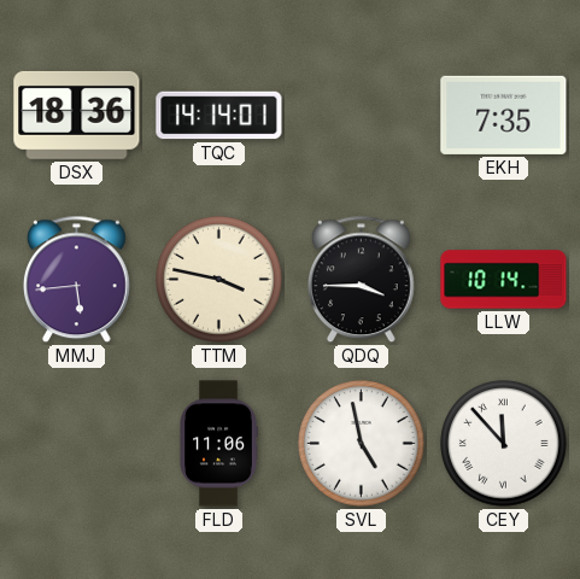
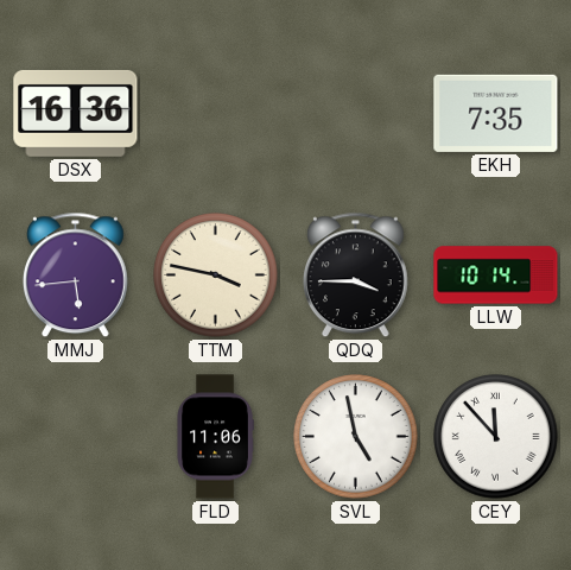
DSX: 18:36 -> 16:36 (76, 113)
TQC: 14:14 -> none (219, 116)
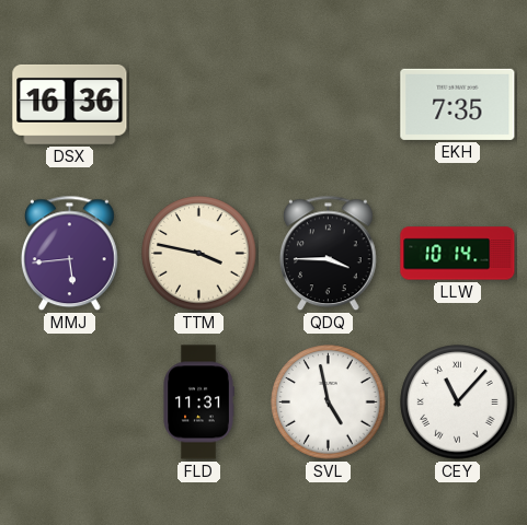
FLD: 11:06 -> 11:31 (198, 402)
CEY: 11:53 -> 11:07 (458, 402)
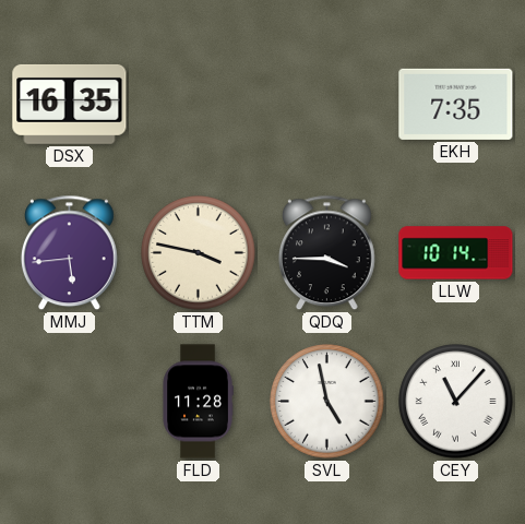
DSX: 16:36 -> 16:35 (70, 104)
FLD: 11:31 -> 11:28 (198, 402)
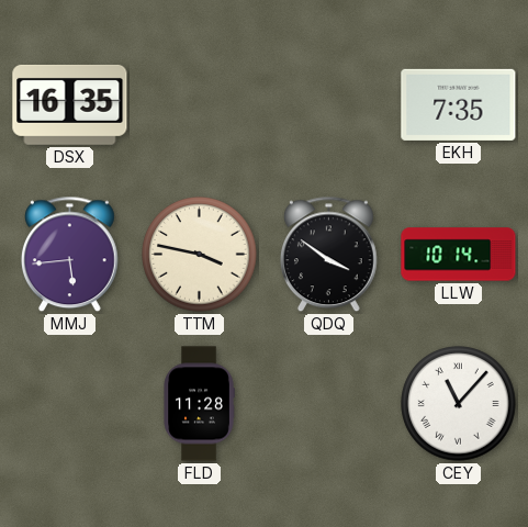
QDQ: 3:45 -> 3:51 (328, 255)
SVL: 4:58 -> none (327, 402)
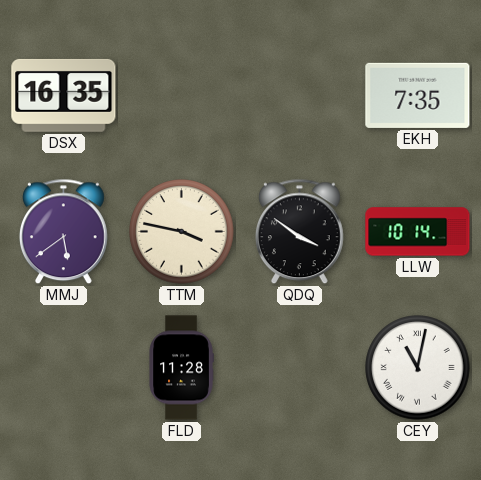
MMJ: 5:44 -> 5:39 (63, 232)
CEY: 11:07 -> 11:02 (418, 368)
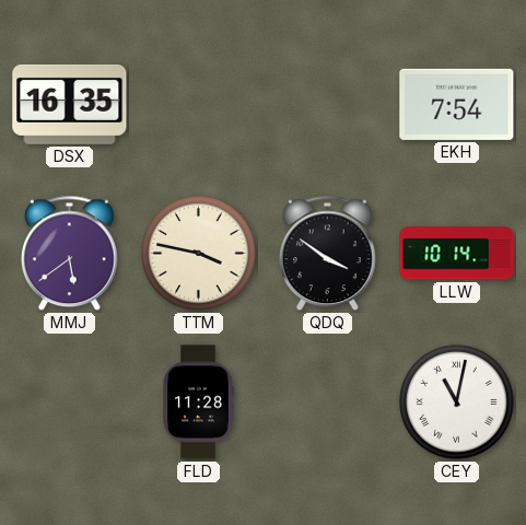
EKH: 7:35 -> 7:54 (457, 104)
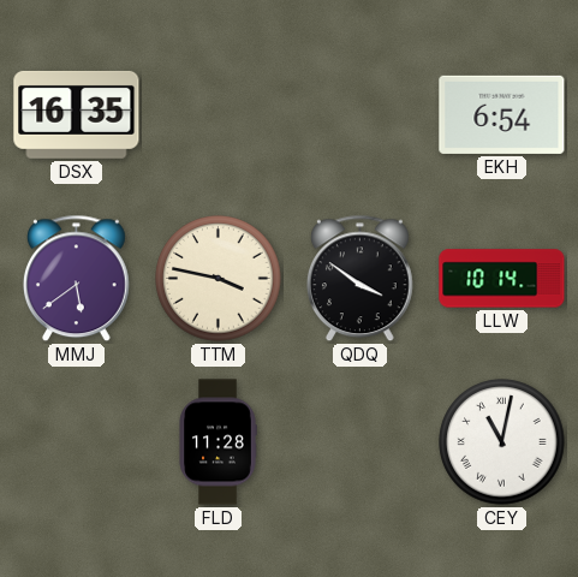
EKH: 7:54 -> 6:54 (502, 114)
